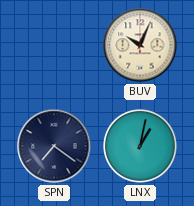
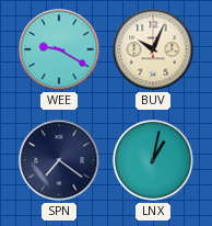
WEE: none -> 9:20 (59, 49)
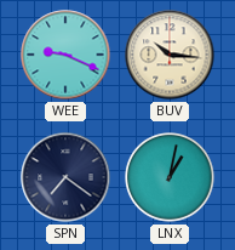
WEE: 9:20 -> 9:19 (65, 55)
BUV: 10:04 -> 10:16 (170, 55)
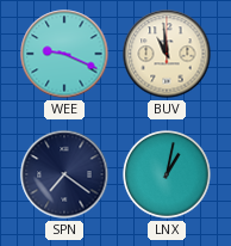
BUV: 10:16 -> 10:59 (167, 54)
